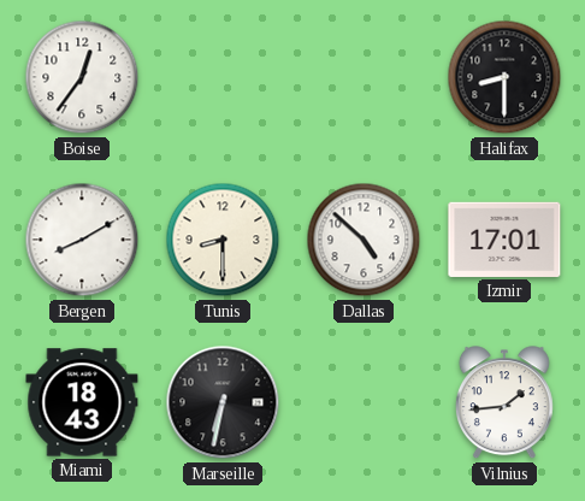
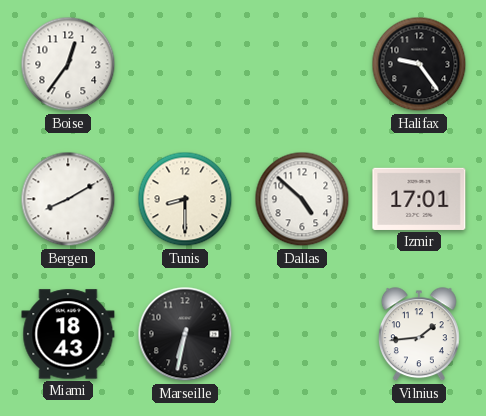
Halifax: 8:30 -> 9:24 (419, 64)
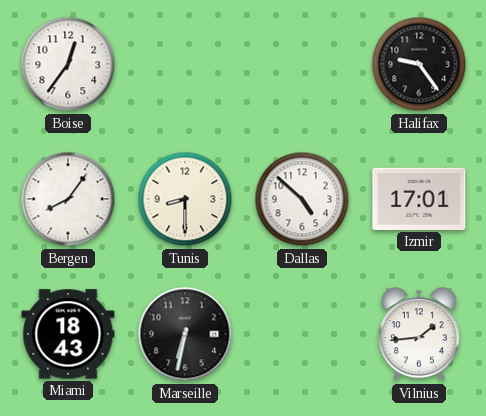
Bergen: 8:10 -> 8:06 (68, 199)
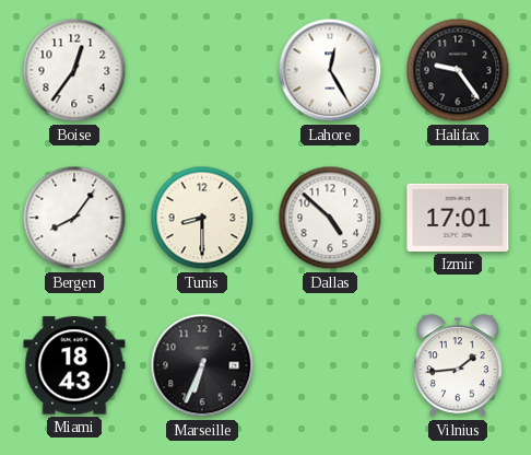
Lahore: none -> 12:25 (330, 70)
Marseille: 6:32 -> 6:34 (202, 365)
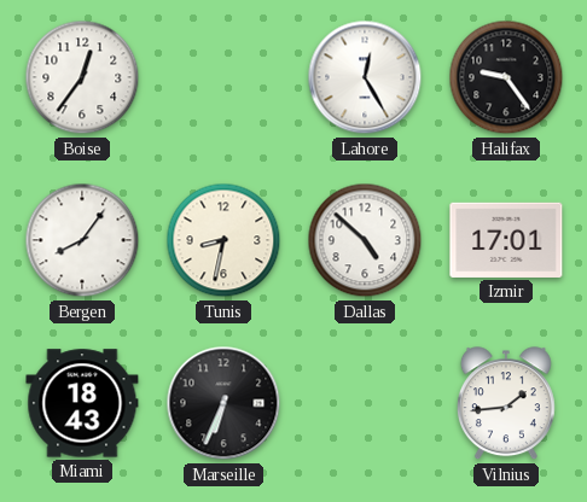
Tunis: 8:30 -> 8:32 (223, 240)
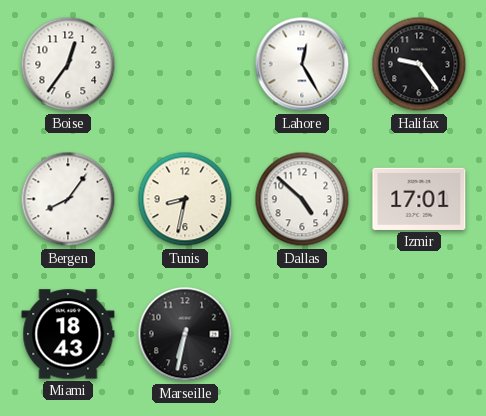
Marseille: 6:34 -> 6:32 (185, 334)
Vilnius: 1:44 -> none (506, 404)
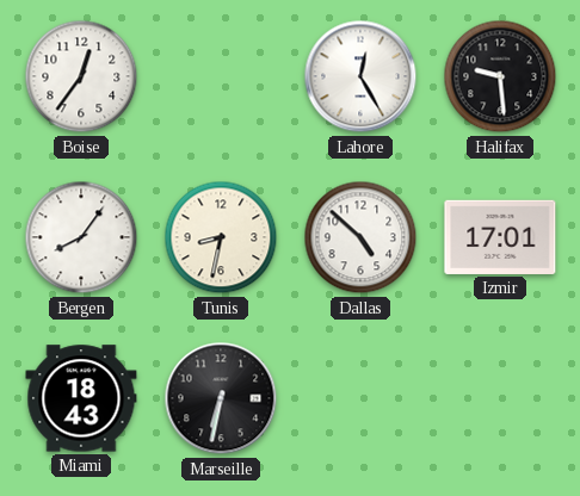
Halifax: 9:24 -> 9:29 (500, 76)
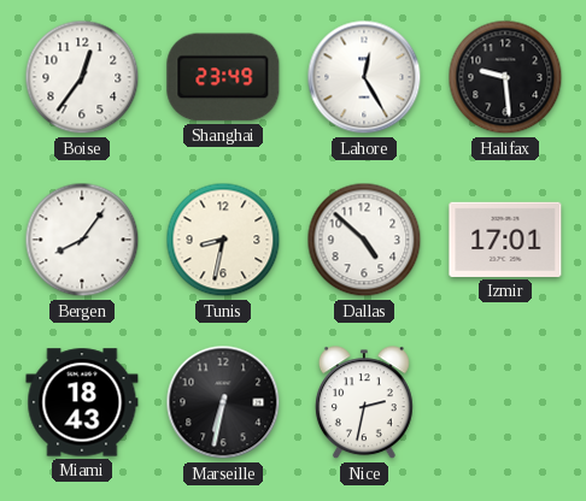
Shanghai: none -> 23:49 (223, 77)
Nice: none -> 2:32 (364, 403)
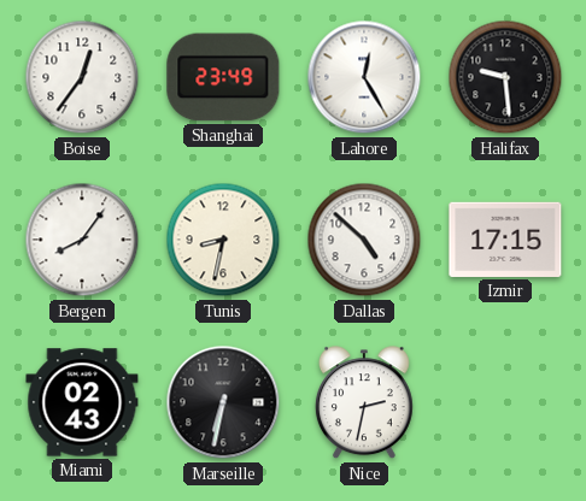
Izmir: 17:01 -> 17:15 (505, 240)
Miami: 18:43 -> 02:43 (82, 402)
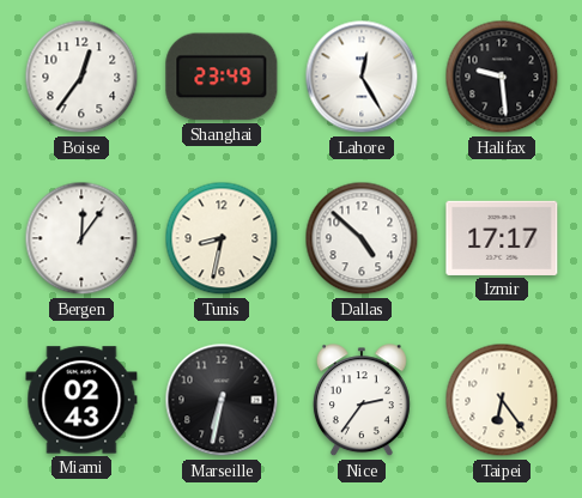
Bergen: 8:06 -> 12:06 (81, 238)
Izmir: 17:15 -> 17:17 (502, 238)
Nice: 2:32 -> 2:36 (362, 401)
Taipei: none -> 6:24 (502, 400)
